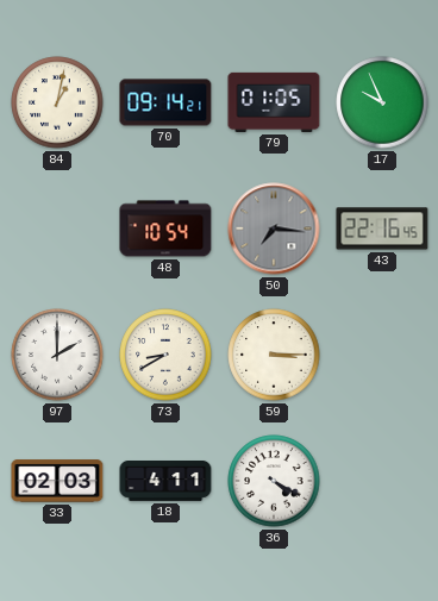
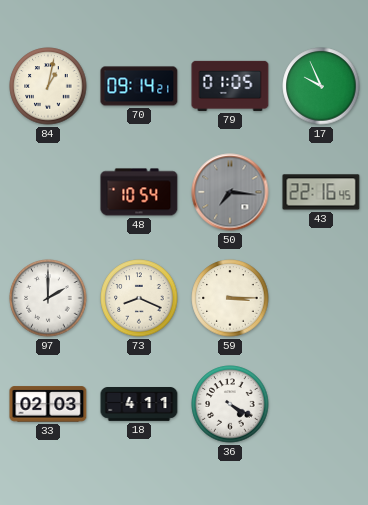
73: 8:40 -> 8:19 (139, 298)
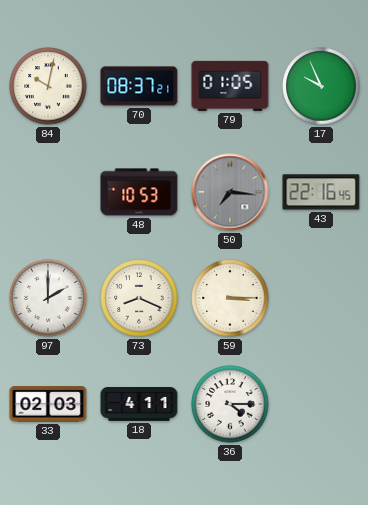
84: 1:02 -> 10:02 (48, 86)
70: 09:14 -> 08:37 (139, 86)
48: 10:54 -> 10:53 (139, 192)
36: 4:20 -> 4:15 (230, 404)
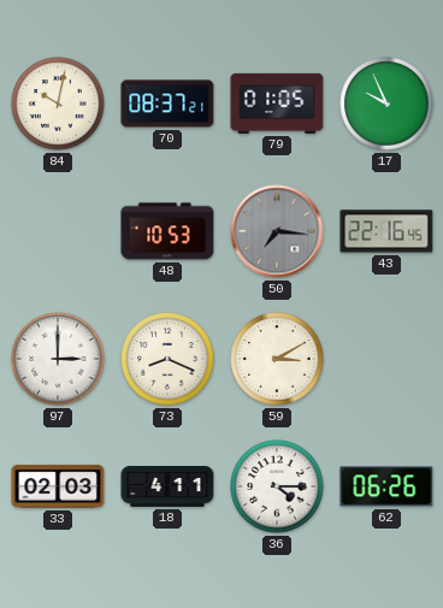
97: 2:00 -> 3:00 (58, 359)
59: 3:15 -> 3:10 (277, 359)
62: none -> 06:26 (386, 486)
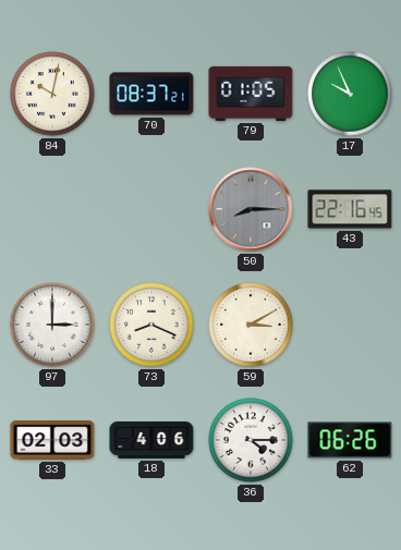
48: 10:53 -> none (167, 231)
50: 7:16 -> 8:15 (251, 209)
18: 4:11 -> 4:06 (151, 441)
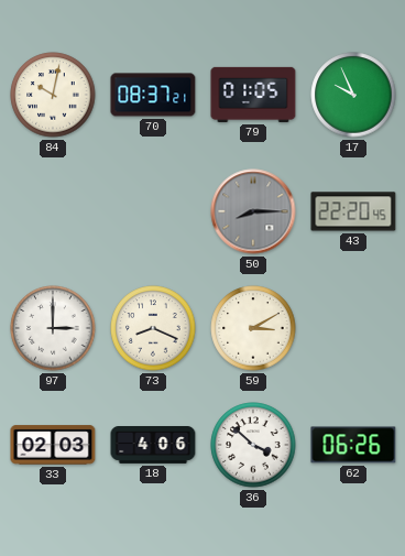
43: 22:16 -> 22:20 (353, 211)
36: 4:15 -> 3:52 (253, 445)
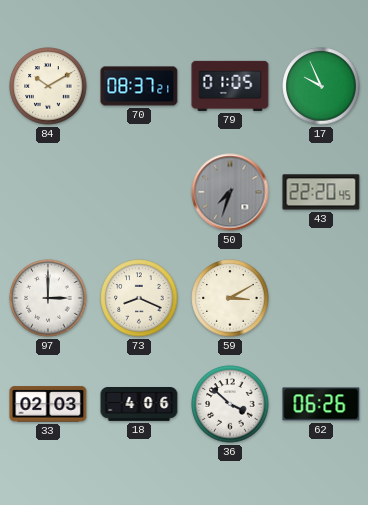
84: 10:02 -> 10:10 (48, 86)
50: 8:15 -> 7:33 (230, 192)
